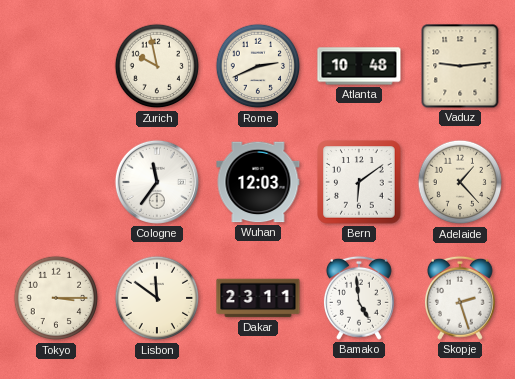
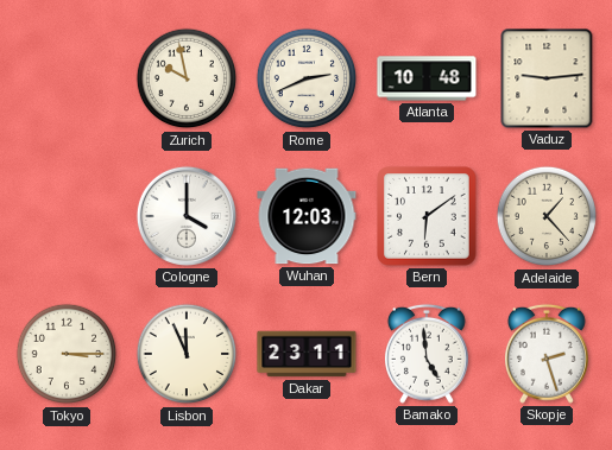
Cologne: 11:36 -> 4:00 (187, 216)
Lisbon: 11:51 -> 11:56 (187, 354)
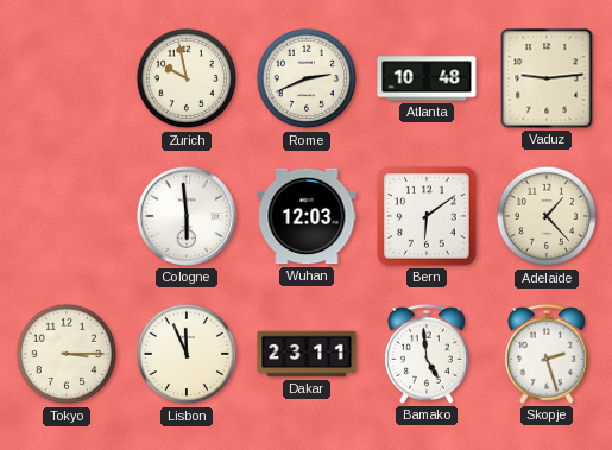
Cologne: 4:00 -> 5:59 (187, 216)
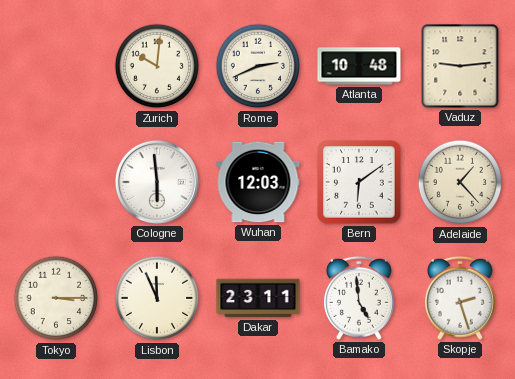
Zurich: 9:58 -> 10:01 (157, 66)
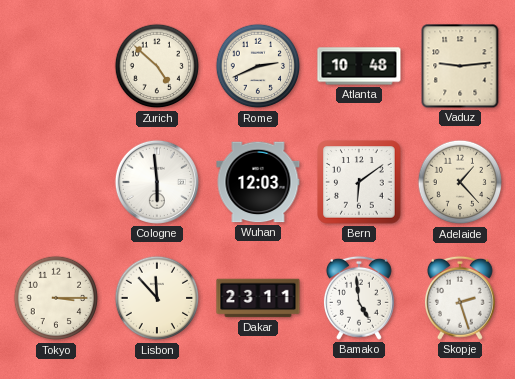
Zurich: 10:01 -> 4:52 (157, 66)
Lisbon: 11:56 -> 11:53 (157, 298)
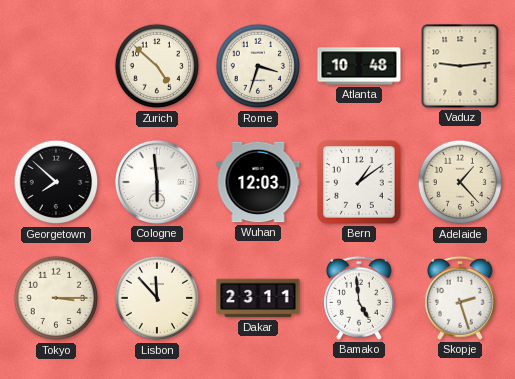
Rome: 2:41 -> 3:33 (258, 66)
Georgetown: none -> 7:52 (56, 182)
Bern: 6:09 -> 1:09 (359, 182)
